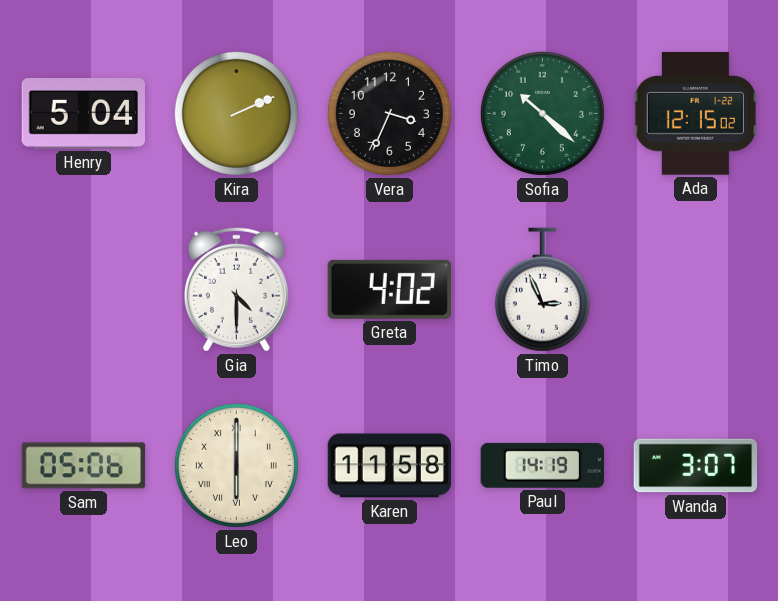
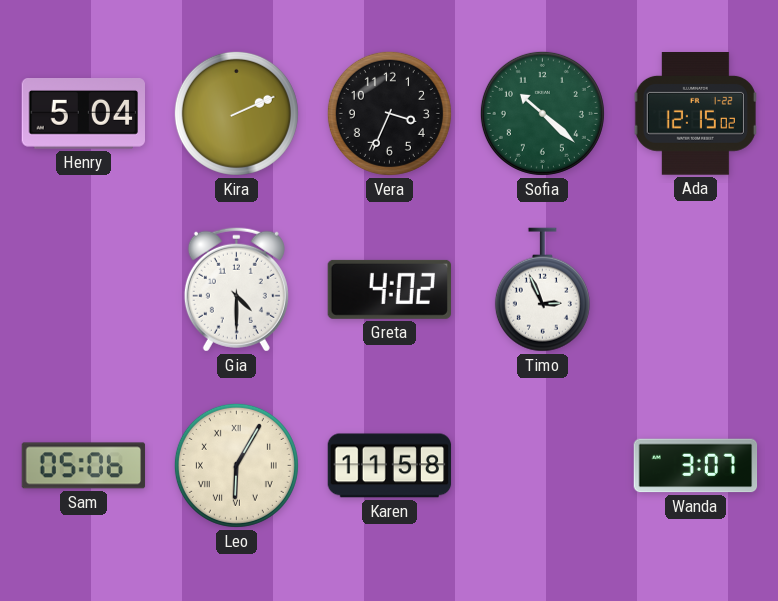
Leo: 6:00 -> 6:05 (236, 465)
Paul: 14:19 -> none (542, 465)
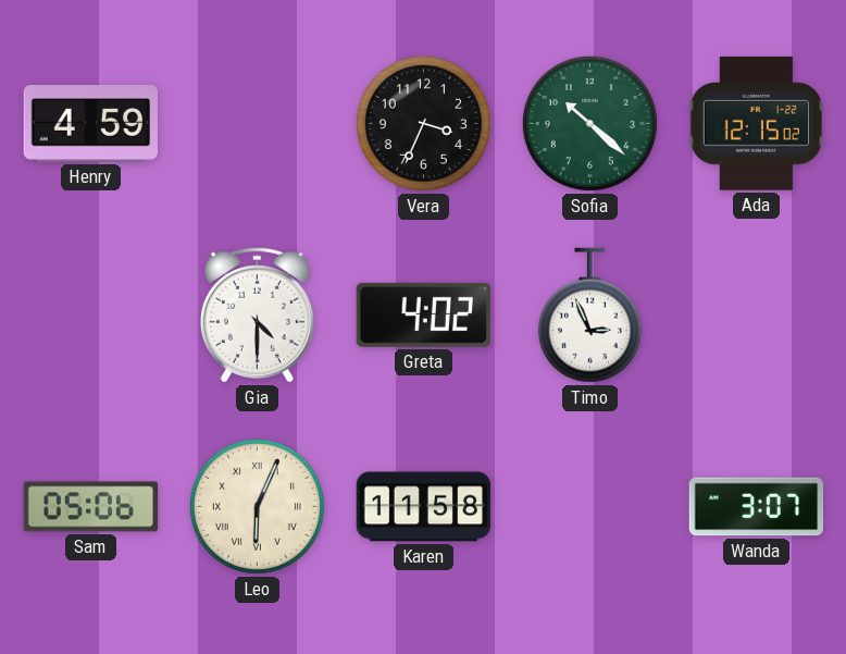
Henry: 5:04 -> 4:59 (91, 124)
Kira: 2:11 -> none (236, 113)
Leo: 6:05 -> 6:04 (257, 506)
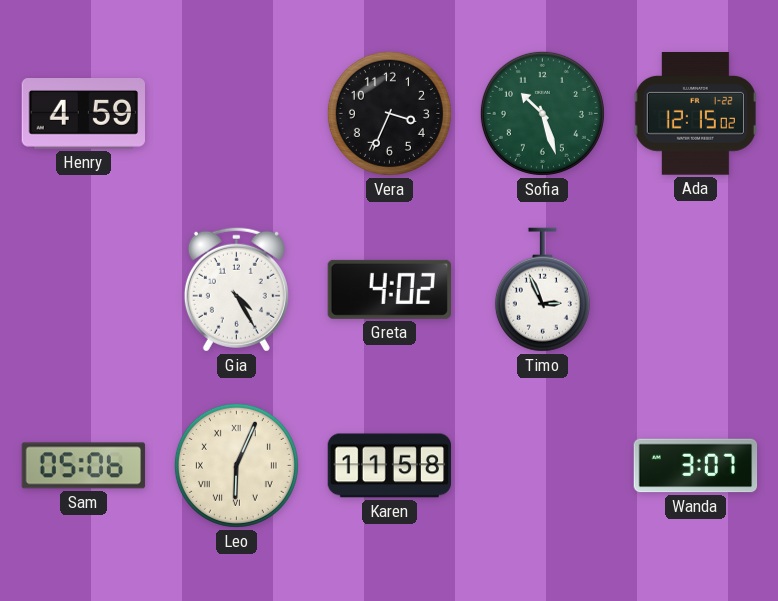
Sofia: 10:22 -> 10:27 (542, 113)
Gia: 4:30 -> 4:25 (236, 289)
